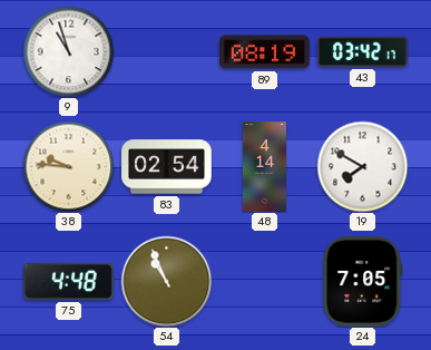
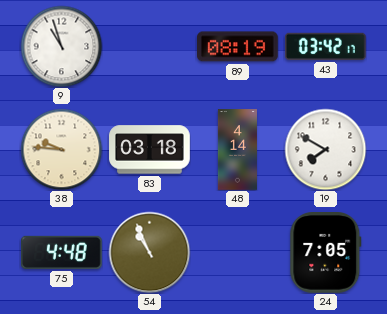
83: 02:54 -> 03:18 (150, 150)
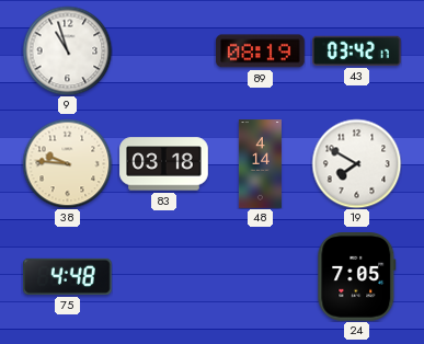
54: 10:56 -> none (149, 252)
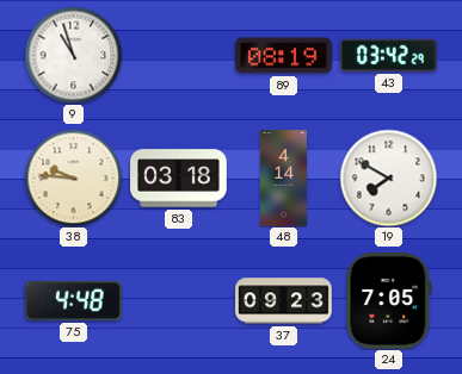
43: 03:42:17 -> 03:42:29 (389, 55)
37: none -> 09:23 (284, 301)
